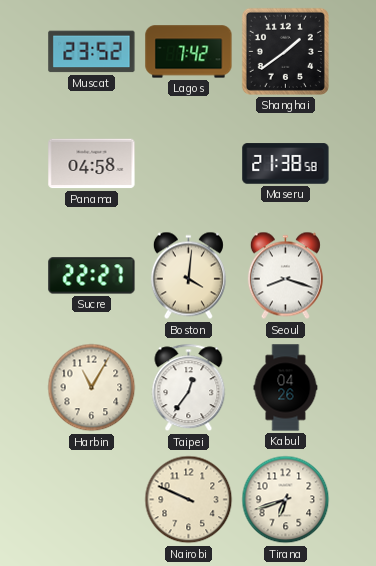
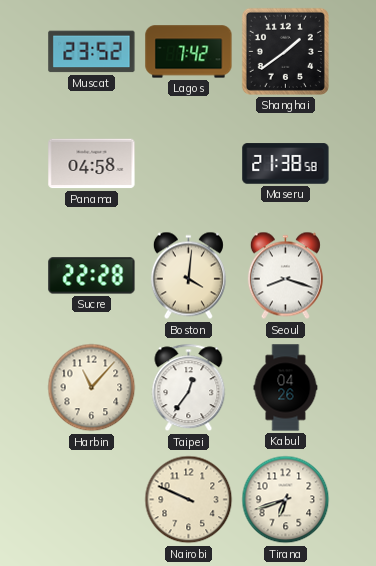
Sucre: 22:27 -> 22:28 (92, 276)
Harbin: 11:05 -> 11:07 (92, 388)
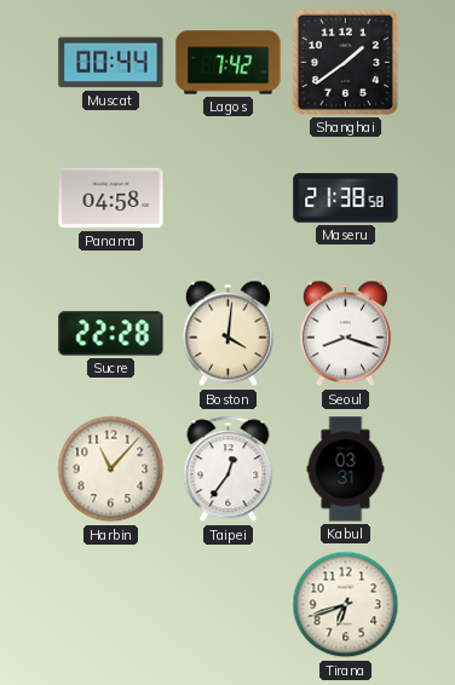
Muscat: 23:52 -> 00:44 (111, 63)
Kabul: 04:26 -> 03:31 (346, 470)
Nairobi: 9:49 -> none (189, 500)
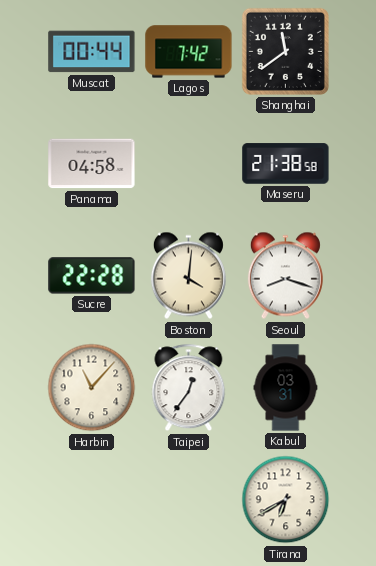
Shanghai: 1:39 -> 11:39 (285, 51)
Tirana: 6:42 -> 6:40 (286, 500)
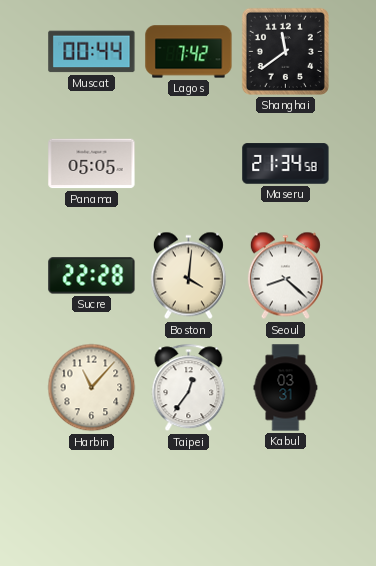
Panama: 04:58 -> 05:05 (92, 164)
Maseru: 21:38 -> 21:34 (286, 164)
Seoul: 8:18 -> 8:22 (285, 276)
Tirana: 6:40 -> none (286, 500)
